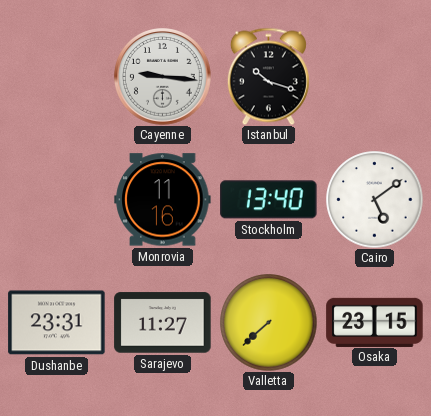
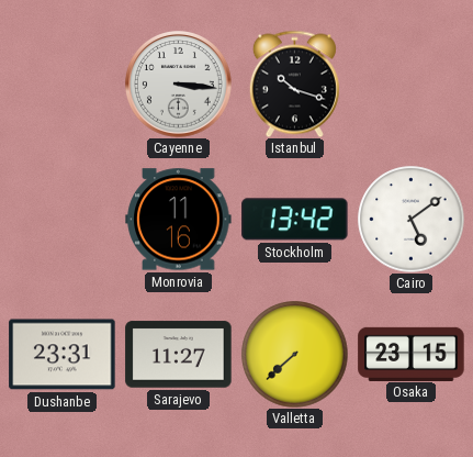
Cayenne: 9:16 -> 3:16 (179, 85)
Stockholm: 13:40 -> 13:42 (295, 220)
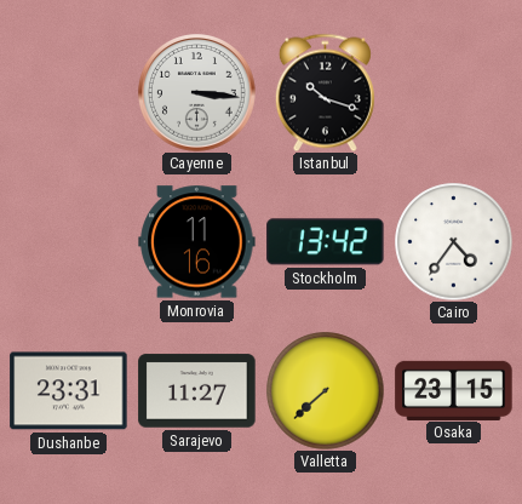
Cairo: 5:09 -> 4:36 (454, 242)
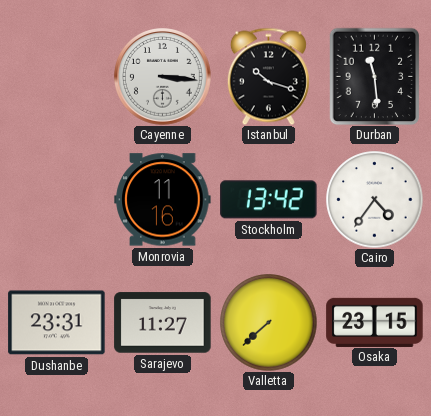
Durban: none -> 11:29 (375, 76)
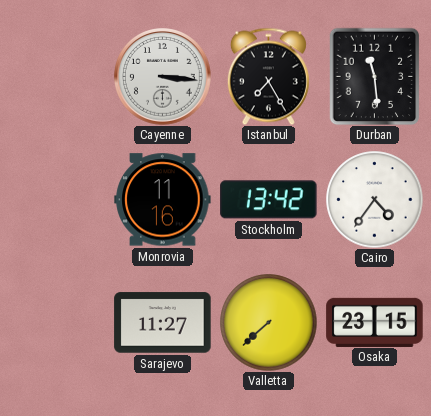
Istanbul: 10:18 -> 7:25 (268, 76)
Dushanbe: 23:31 -> none (57, 323)
